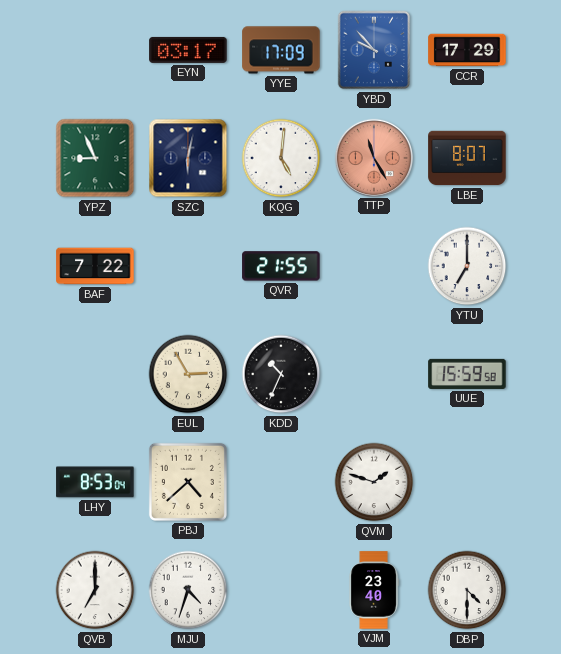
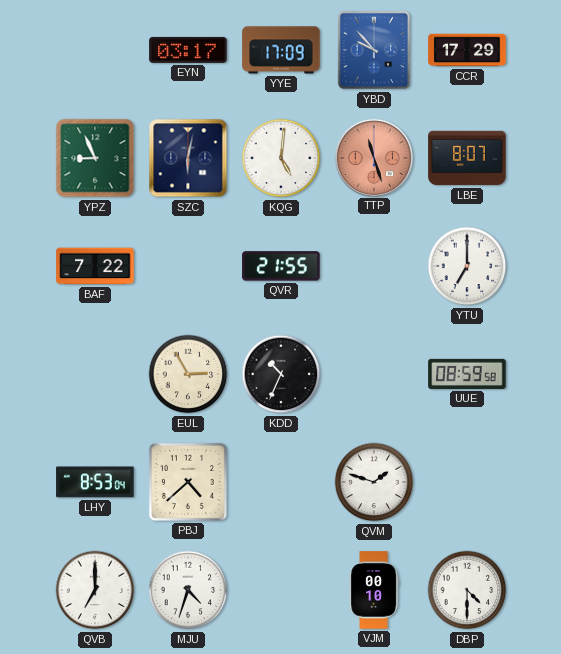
TTP: 11:25 -> 11:27 (373, 157)
UUE: 15:59 -> 08:59 (467, 374)
VJM: 23:40 -> 00:10 (374, 590)
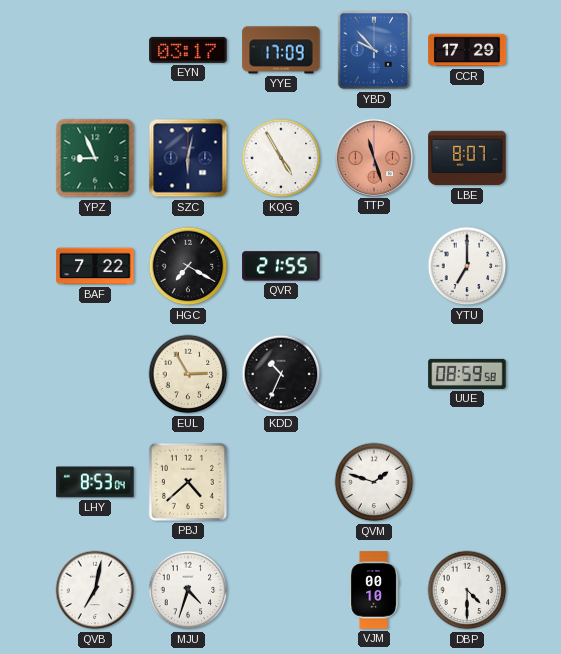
KQG: 5:01 -> 4:55 (281, 158)
HGC: none -> 7:20 (188, 266)
QVB: 7:00 -> 7:02 (95, 590)
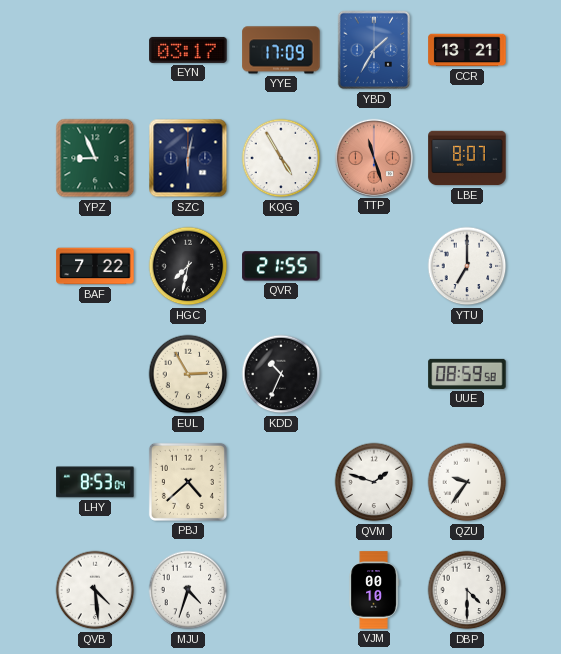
YBD: 9:53 -> 1:35 (374, 50)
CCR: 17:29 -> 13:21 (467, 50)
HGC: 7:20 -> 7:32 (188, 266)
QZU: none -> 9:36 (467, 482)
QVB: 7:02 -> 4:29 (95, 590)
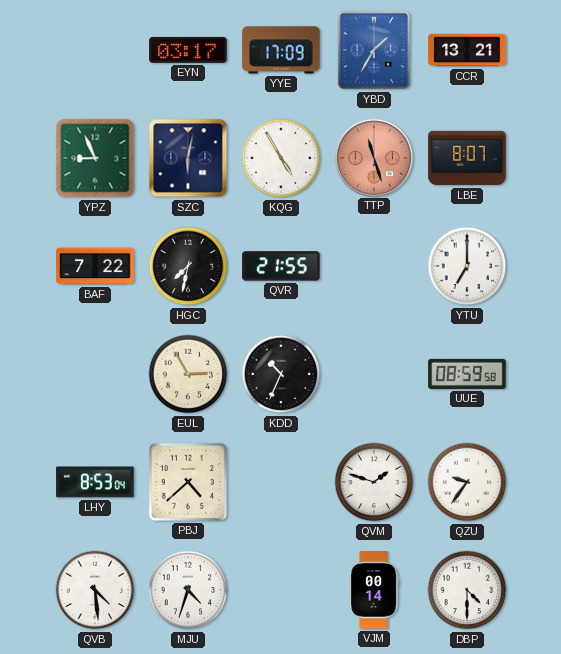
VJM: 00:10 -> 00:14 (374, 590)
